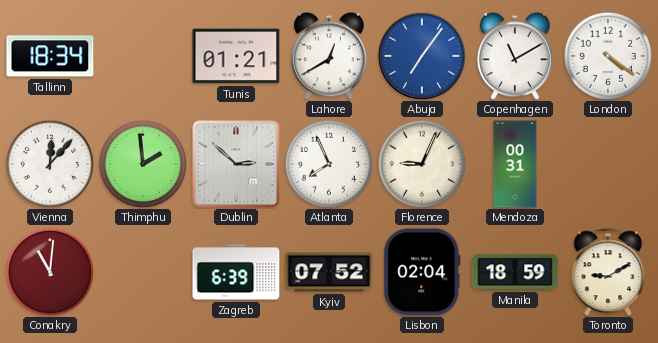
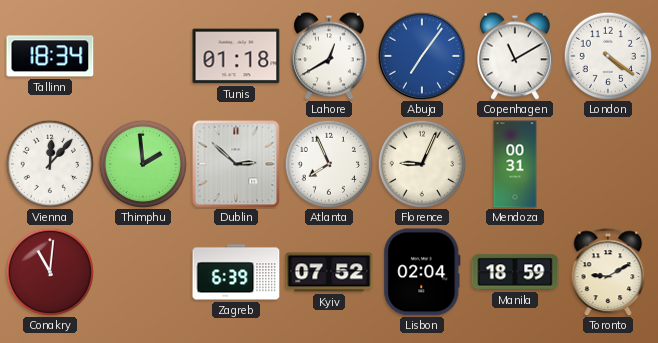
Tunis: 01:21 -> 01:18 (236, 56)
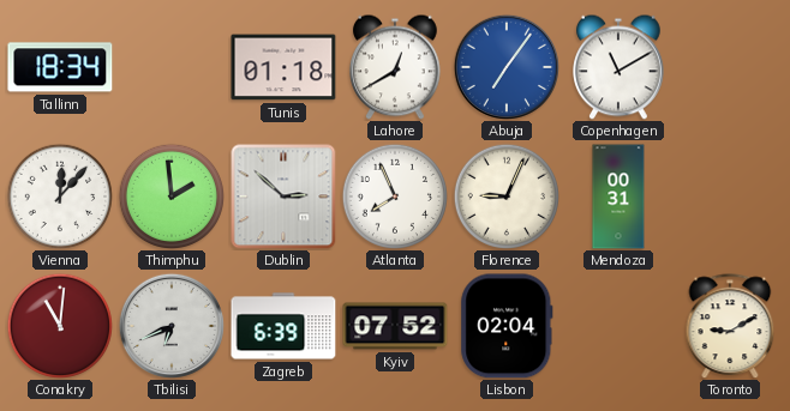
London: 4:21 -> none (607, 55)
Tbilisi: none -> 6:41 (172, 325)
Manila: 18:59 -> none (515, 272)
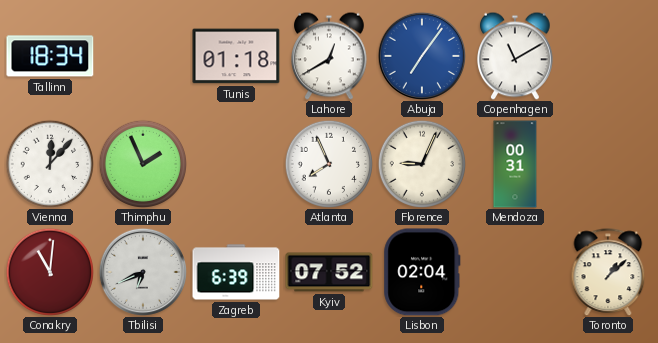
Thimphu: 1:59 -> 1:56 (142, 163)
Dublin: 2:52 -> none (283, 197)
Toronto: 9:10 -> 1:08 (608, 272)
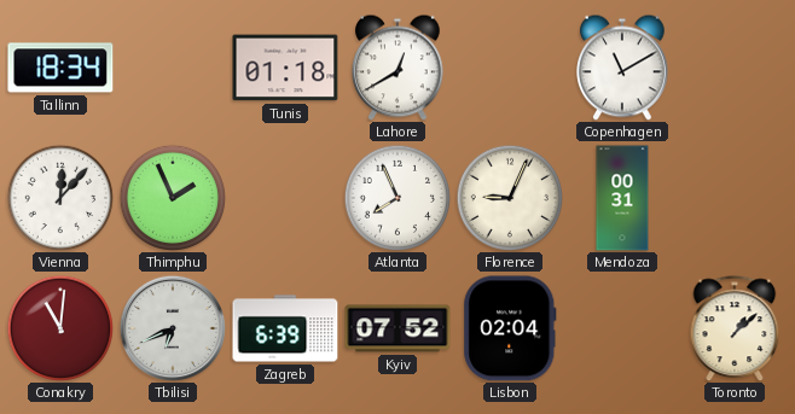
Abuja: 7:06 -> none (422, 55)
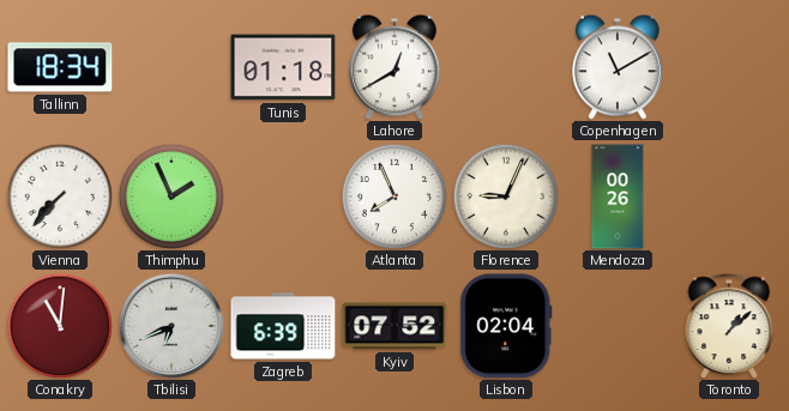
Vienna: 12:07 -> 7:37 (59, 195)
Mendoza: 00:31 -> 00:26 (618, 197)
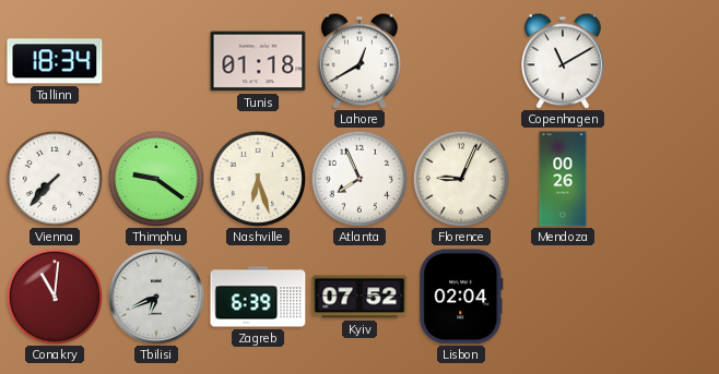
Thimphu: 1:56 -> 9:21 (155, 178)
Nashville: none -> 6:27 (257, 178)
Toronto: 1:08 -> none (729, 326)
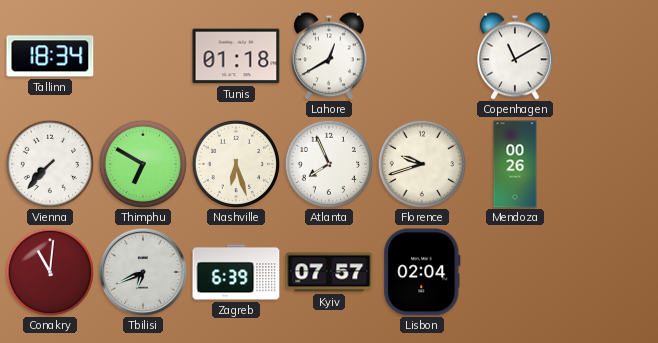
Thimphu: 9:21 -> 6:50 (142, 163)
Florence: 9:04 -> 9:42 (421, 163)
Kyiv: 07:52 -> 07:57 (329, 272)
